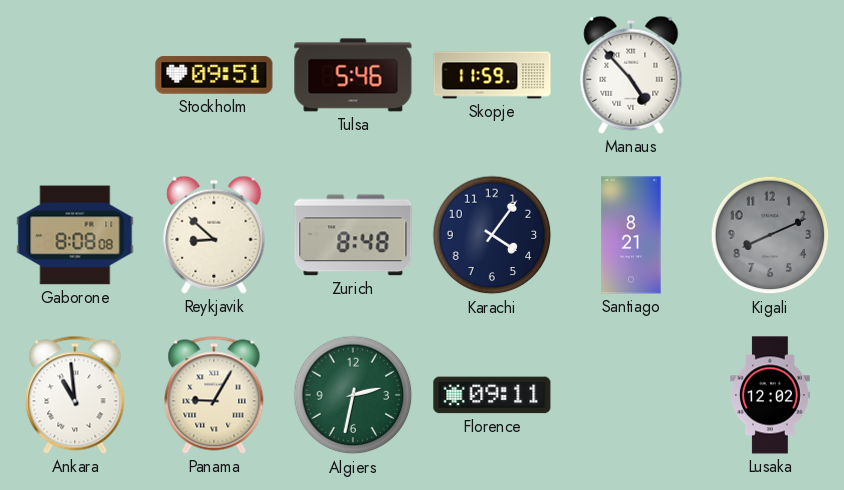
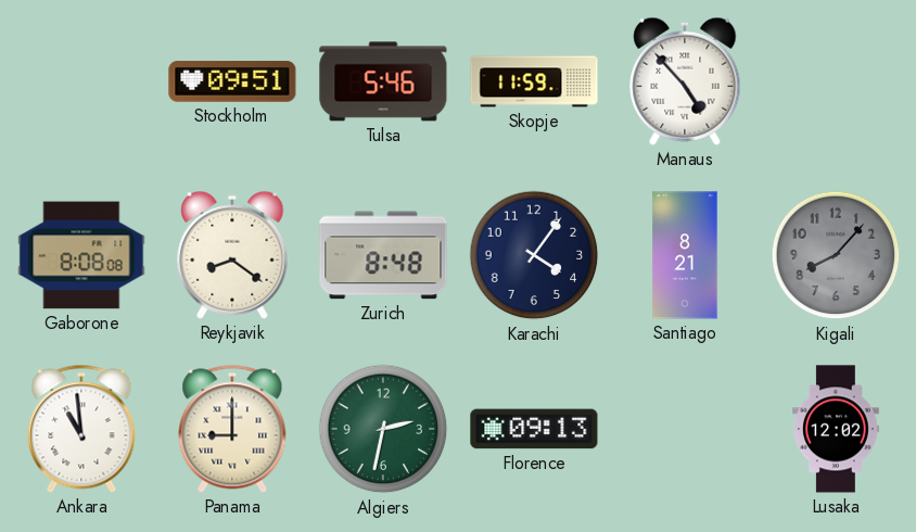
Reykjavik: 8:52 -> 8:21 (232, 255)
Kigali: 8:11 -> 8:07 (836, 255)
Panama: 9:05 -> 9:00 (232, 429)
Florence: 09:11 -> 09:13 (534, 429)
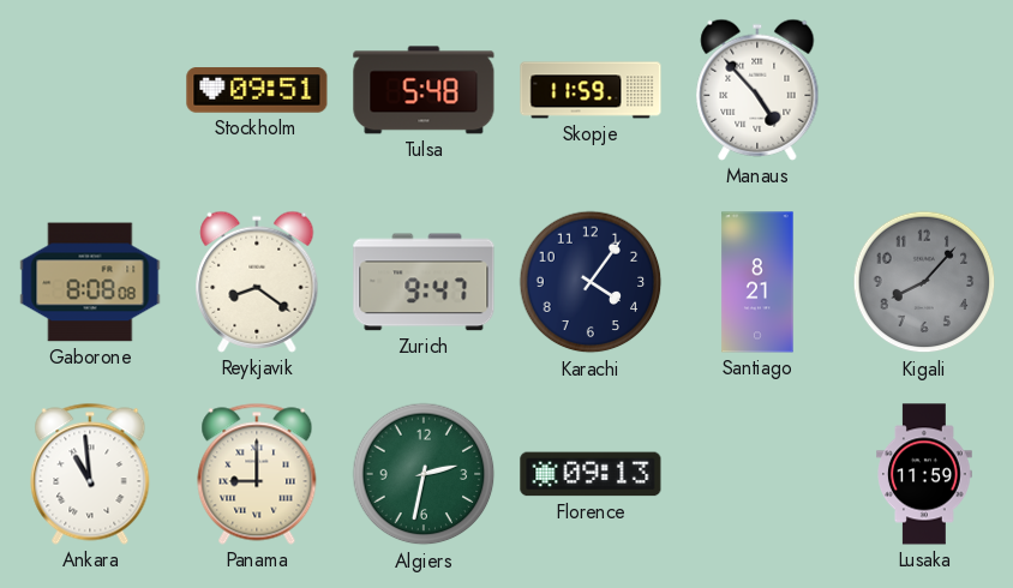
Tulsa: 5:46 -> 5:48 (424, 90)
Zurich: 8:48 -> 9:47 (424, 282)
Lusaka: 12:02 -> 11:59 (925, 474)
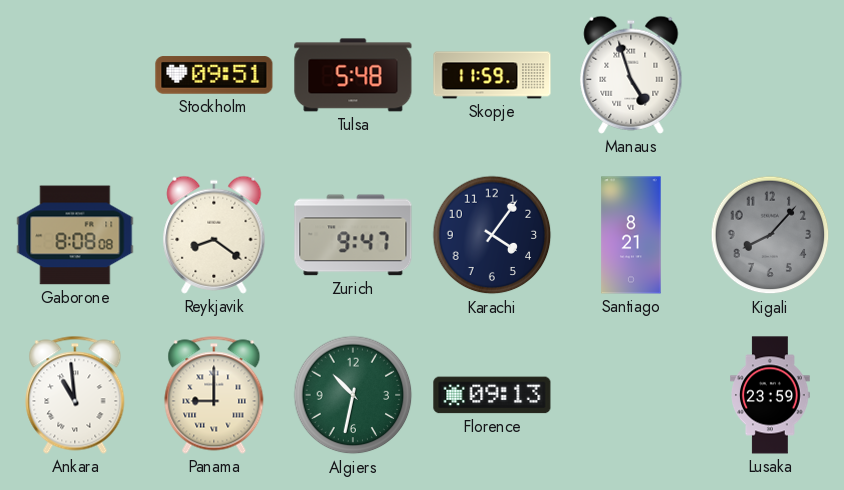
Manaus: 4:53 -> 4:57 (631, 75)
Algiers: 2:32 -> 10:32 (353, 395)
Lusaka: 11:59 -> 23:59 (771, 395)
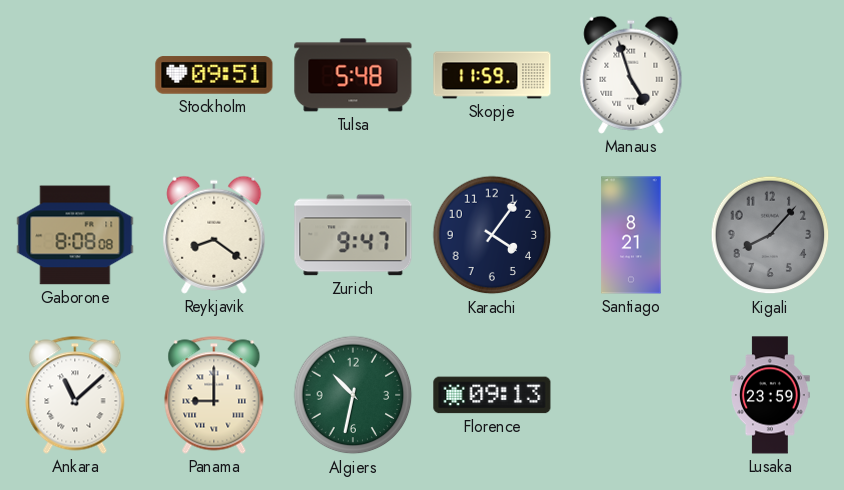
Ankara: 10:59 -> 11:08 (75, 395)
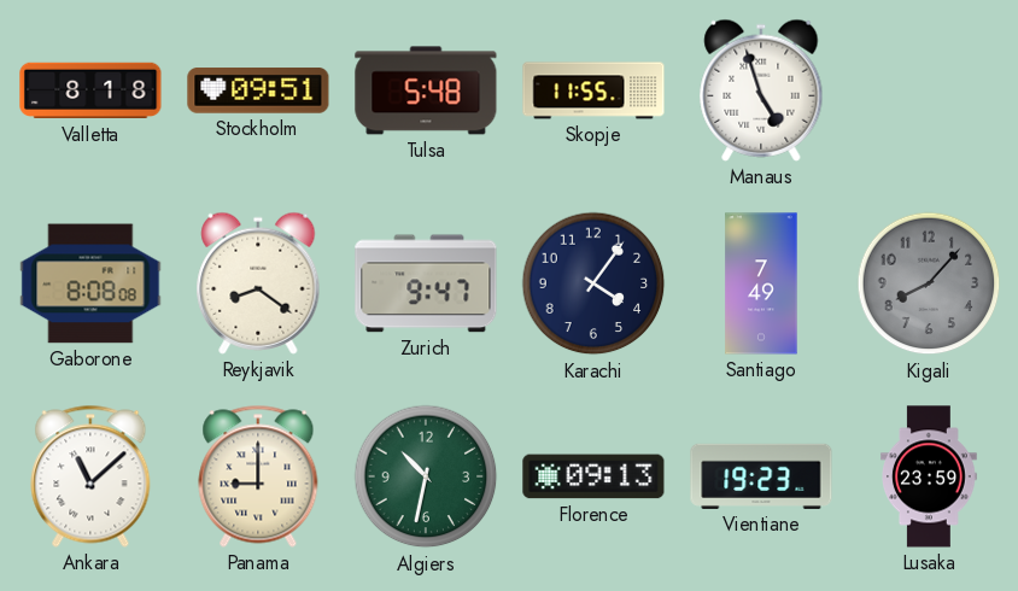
Valletta: none -> 8:18 (90, 90)
Skopje: 11:59 -> 11:55 (593, 90)
Santiago: 8:21 -> 7:49 (761, 283)
Vientiane: none -> 19:23 (761, 476)
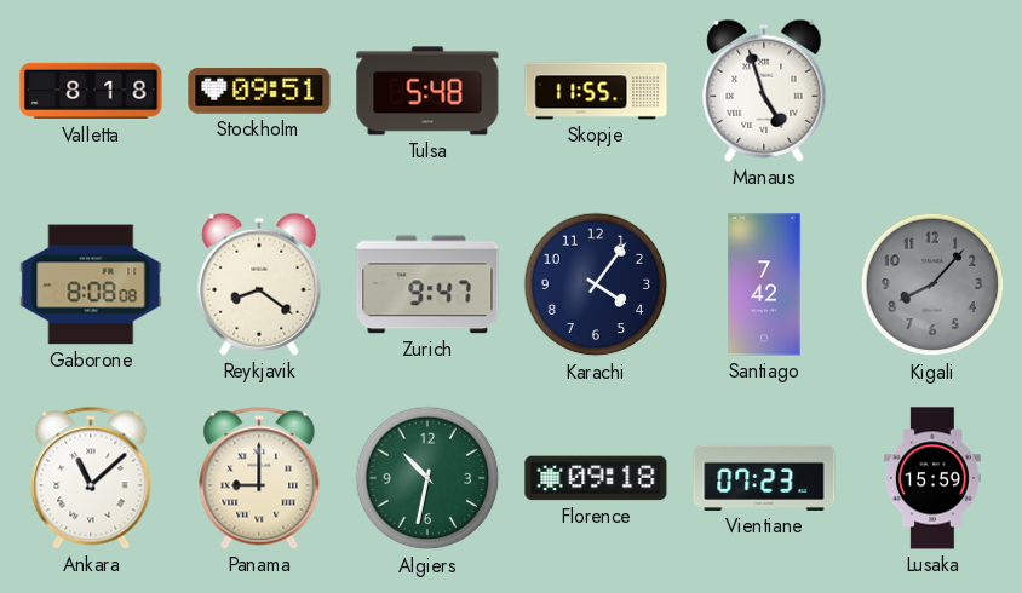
Santiago: 7:49 -> 7:42 (764, 284)
Florence: 09:13 -> 09:18 (596, 478)
Vientiane: 19:23 -> 07:23 (764, 478)
Lusaka: 23:59 -> 15:59 (934, 478)
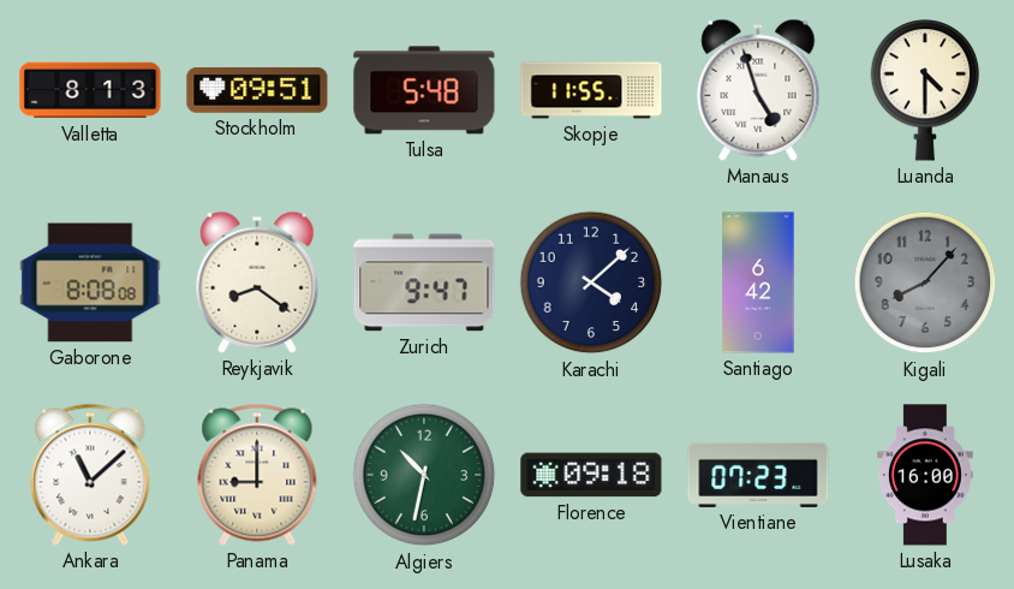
Valletta: 8:18 -> 8:13 (90, 90)
Luanda: none -> 4:30 (925, 90)
Karachi: 4:06 -> 4:08 (591, 282)
Santiago: 7:42 -> 6:42 (758, 282)
Lusaka: 15:59 -> 16:00 (926, 475)
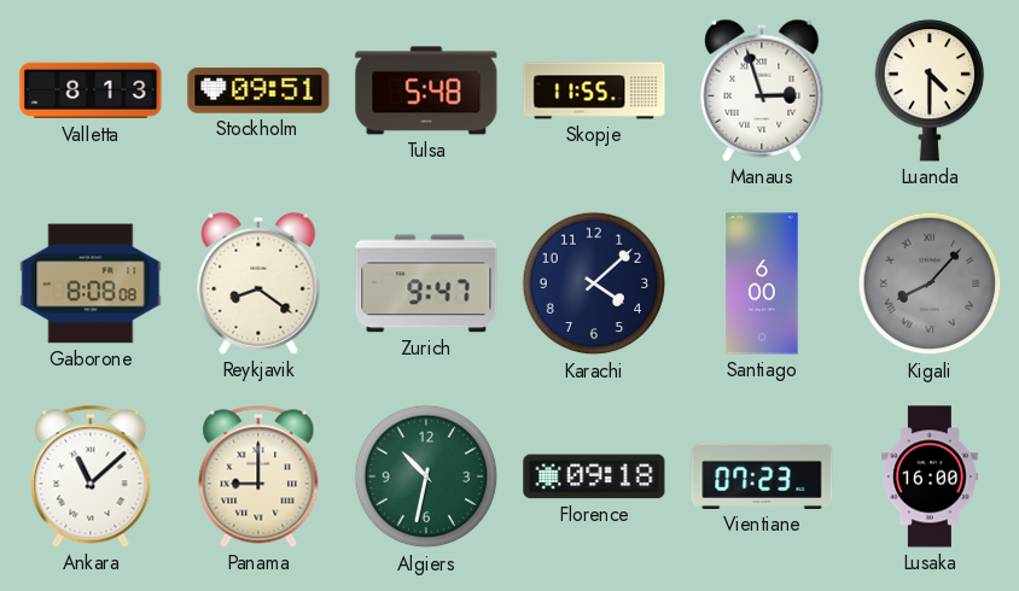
Manaus: 4:57 -> 2:57 (762, 90)
Santiago: 6:42 -> 6:00 (762, 283)
Kigali numerals: Arabic -> Roman (930, 283)
